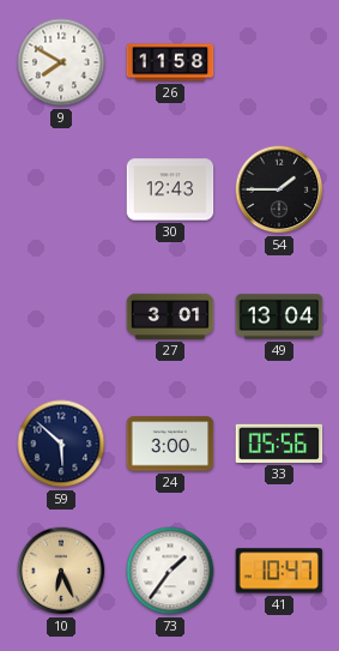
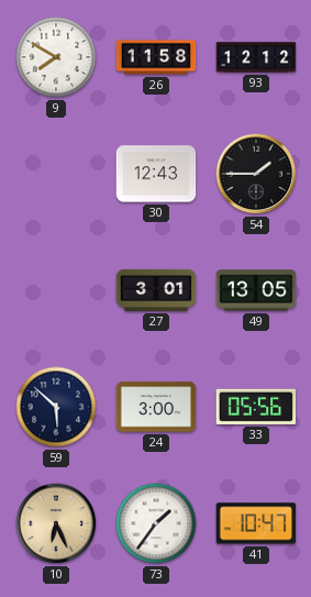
93: none -> 12:12 (256, 57)
49: 13:04 -> 13:05 (256, 290)
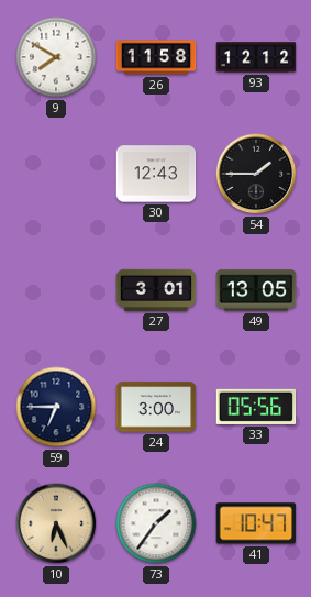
59: 5:52 -> 6:45 (56, 407)
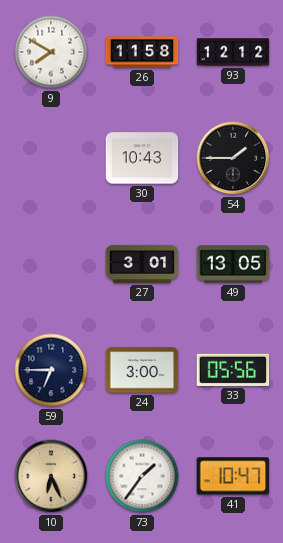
30: 12:43 -> 10:43 (142, 158)
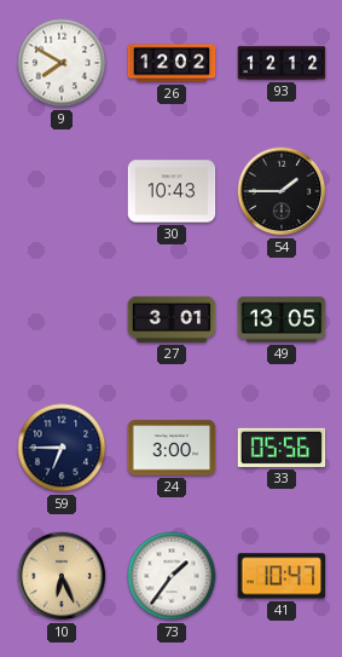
26: 11:58 -> 12:02 (172, 63)
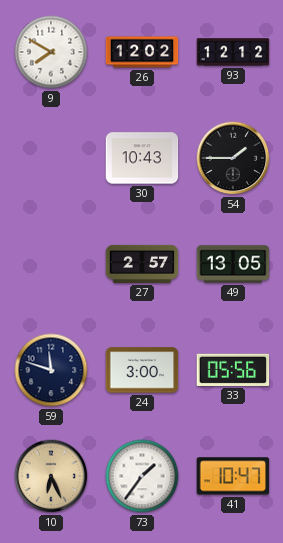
27: 3:01 -> 2:57 (142, 264)
59: 6:45 -> 11:48 (51, 370)
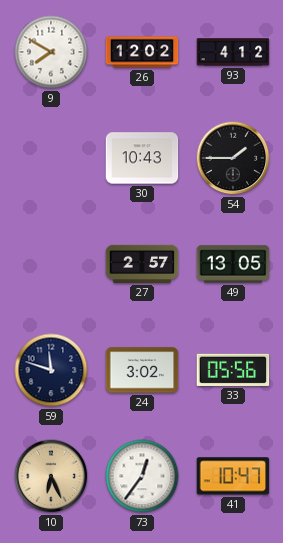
93: 12:12 -> 4:12 (233, 52)
24: 3:00 -> 3:02 (142, 370)
73: 1:36 -> 12:36 (142, 476)
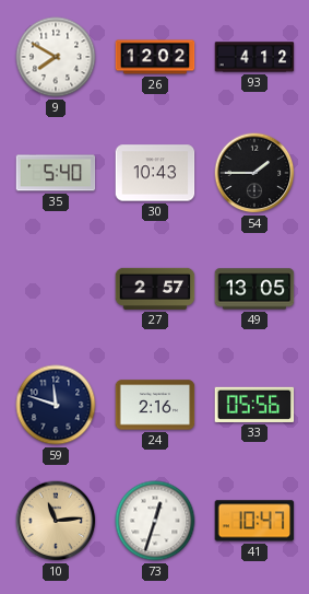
35: none -> 5:40 (56, 173)
24: 3:02 -> 2:16 (155, 405)
10: 6:26 -> 11:14 (56, 521)
73: 12:36 -> 12:33 (155, 521)
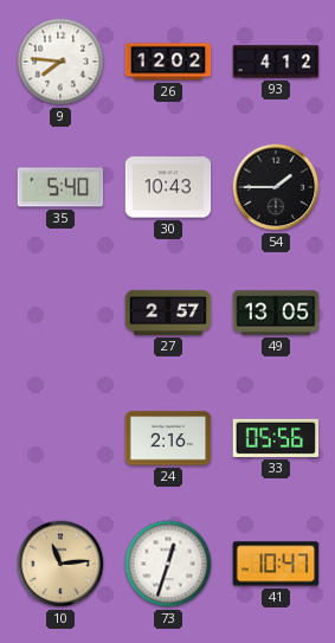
9: 7:50 -> 7:46 (60, 62)
59: 11:48 -> none (56, 405)
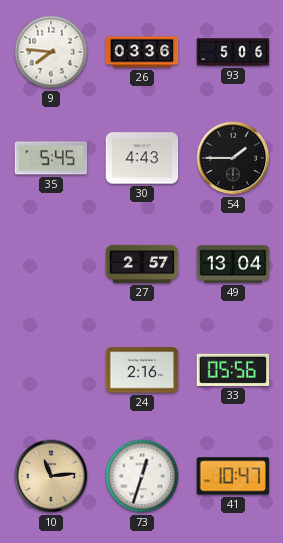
26: 12:02 -> 03:36 (142, 52)
93: 4:12 -> 5:06 (233, 52)
35: 5:40 -> 5:45 (51, 158)
30: 10:43 -> 4:43 (142, 158)
49: 13:05 -> 13:04 (233, 264)
